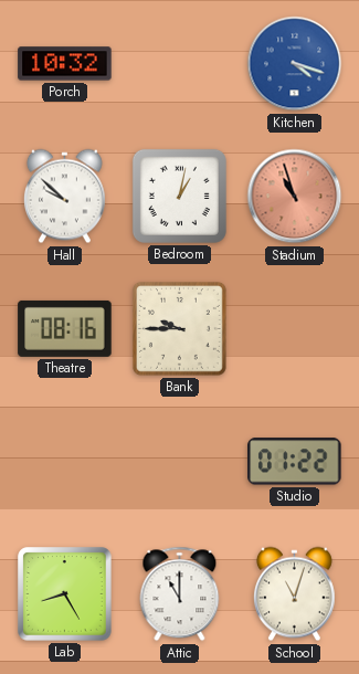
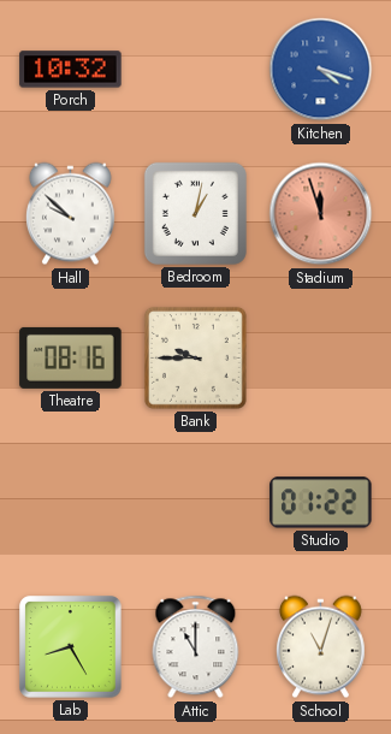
Stadium: 10:57 -> 11:57 (321, 214)
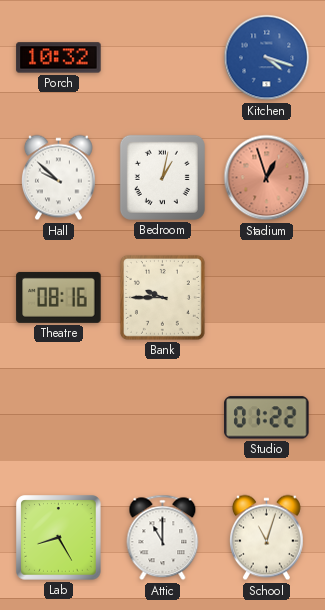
Stadium: 11:57 -> 12:57 (267, 178)
